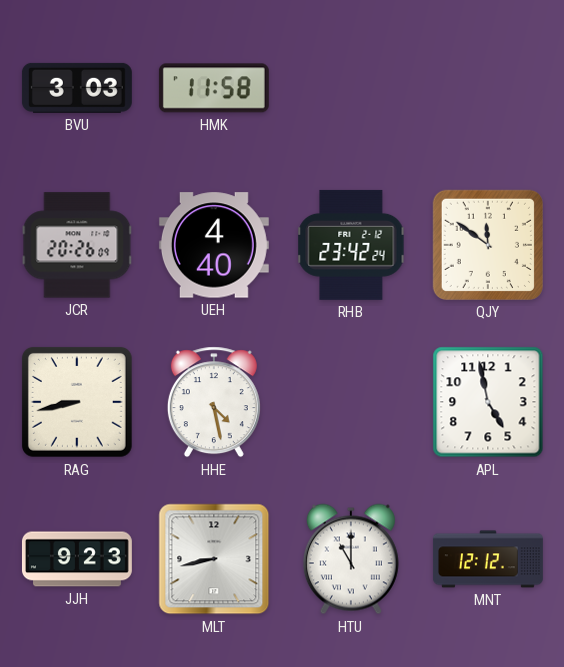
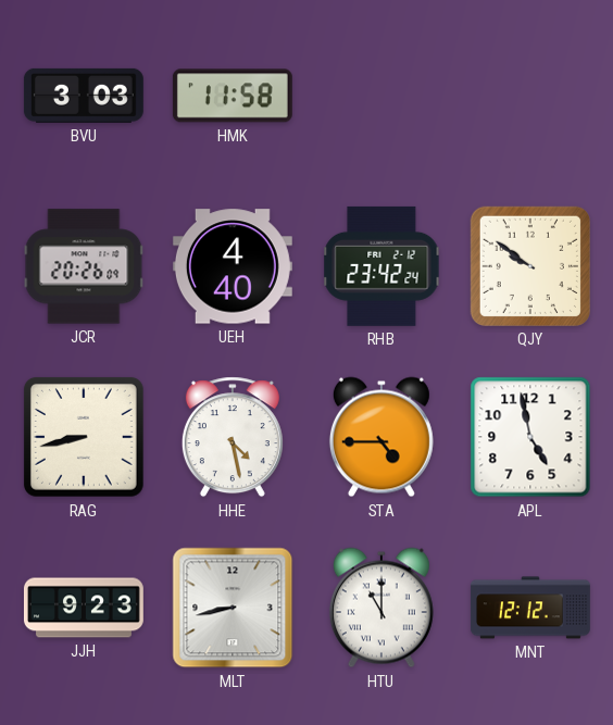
QJY: 11:51 -> 9:51 (530, 266)
STA: none -> 4:45 (381, 437)
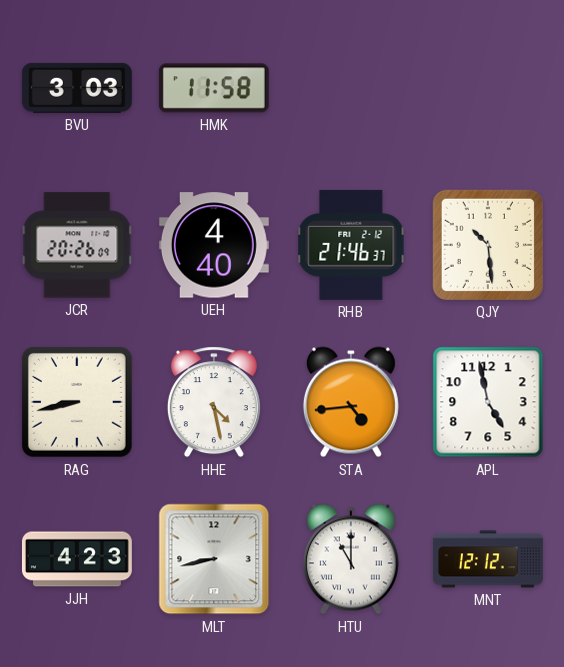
RHB: 23:42 -> 21:46 (351, 245)
QJY: 9:51 -> 10:29 (488, 245)
STA: 4:45 -> 4:44 (351, 402)
JJH: 9:23 -> 4:23 (77, 559)
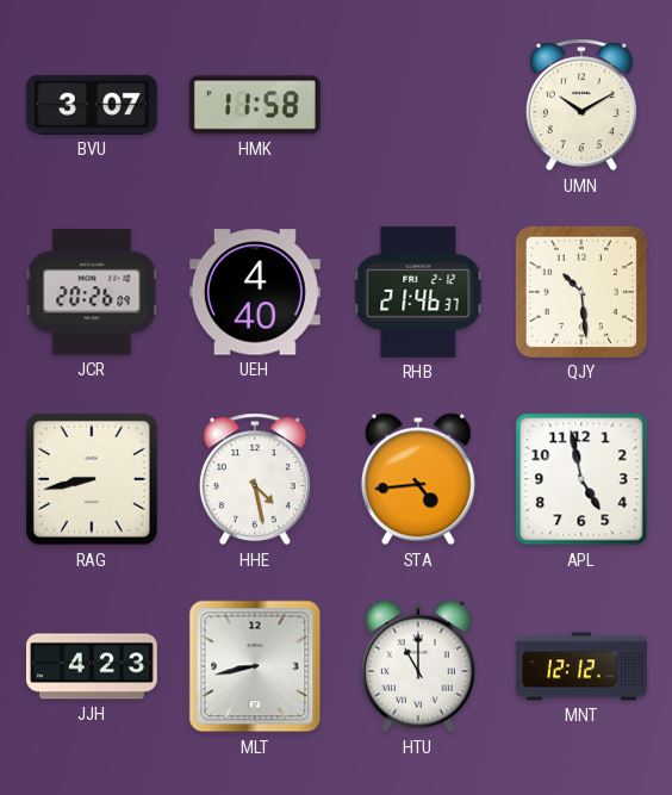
BVU: 3:03 -> 3:07 (92, 105)
UMN: none -> 10:10 (581, 105)
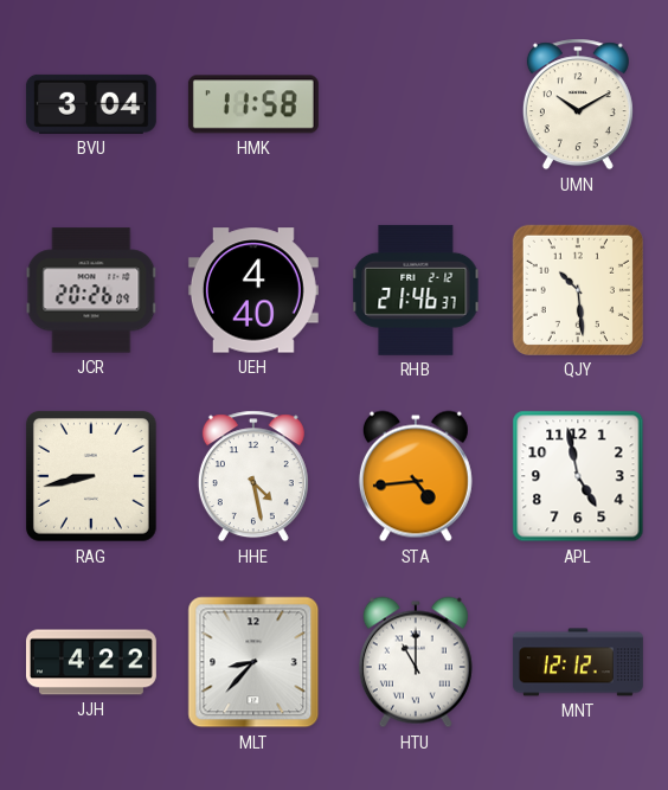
BVU: 3:07 -> 3:04 (91, 104)
JJH: 4:23 -> 4:22 (91, 662)
MLT: 8:43 -> 8:37 (253, 662)
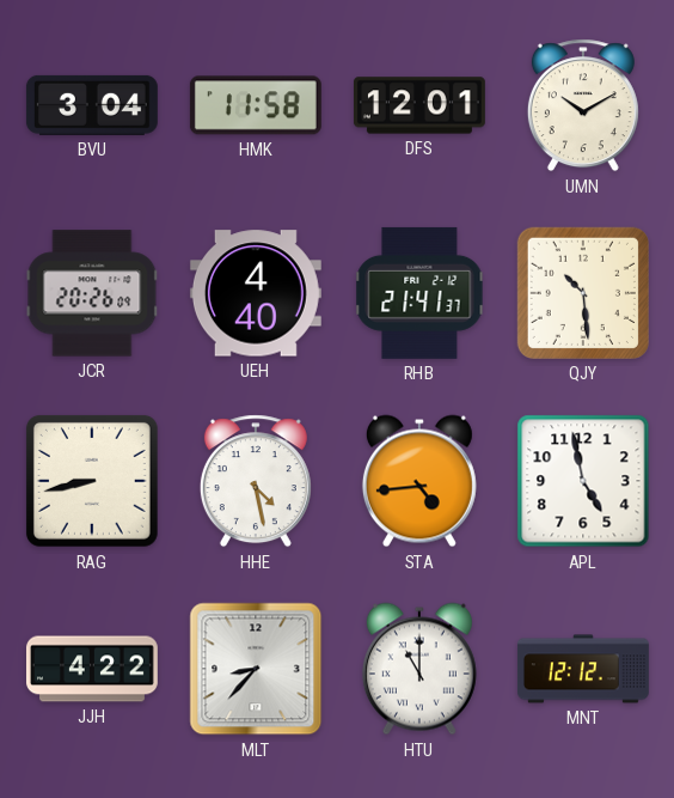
DFS: none -> 12:01 (419, 105)
RHB: 21:46 -> 21:41 (419, 293)
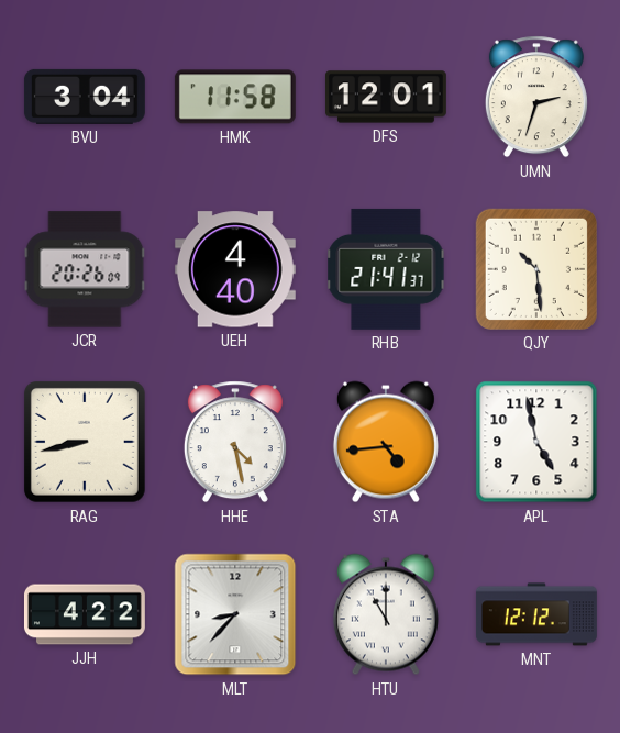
UMN: 10:10 -> 2:33 (536, 97)
